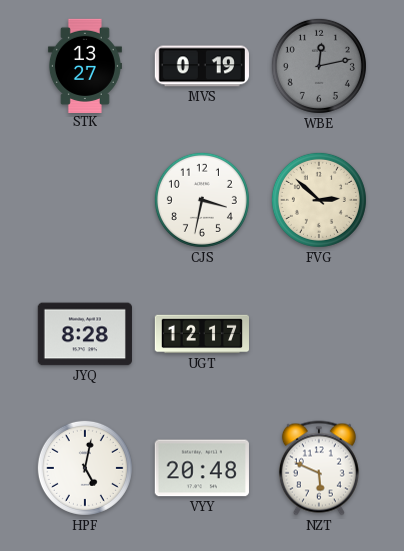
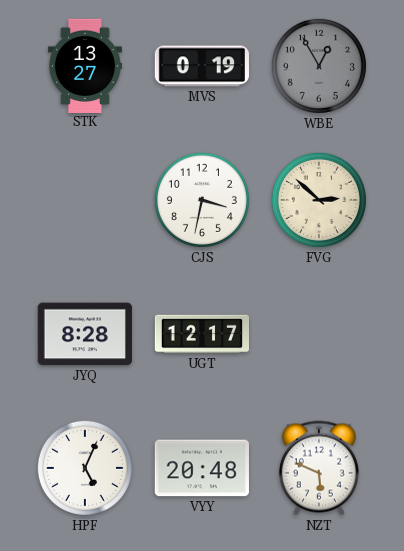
WBE: 12:13 -> 12:55 (319, 66)
HPF: 5:02 -> 5:04 (85, 468)
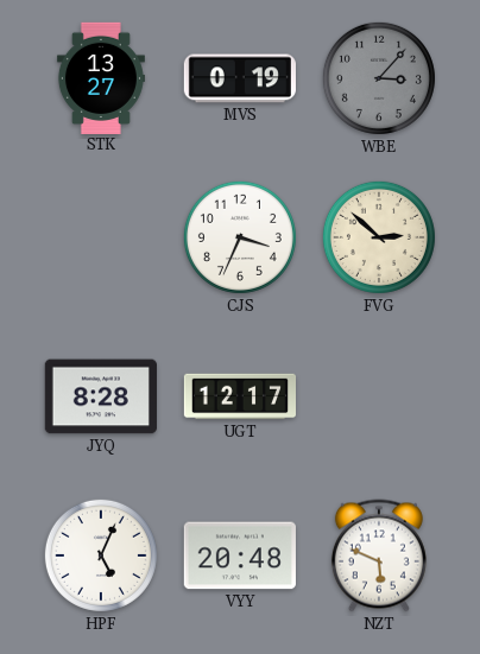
WBE: 12:55 -> 3:07 (379, 78)
CJS: 3:32 -> 3:34 (240, 237)
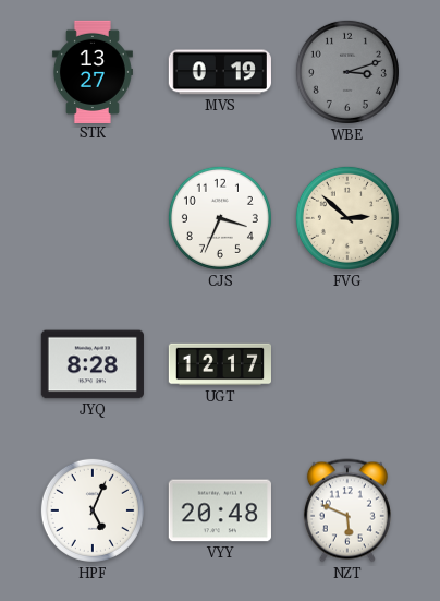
WBE: 3:07 -> 3:12 (347, 72)
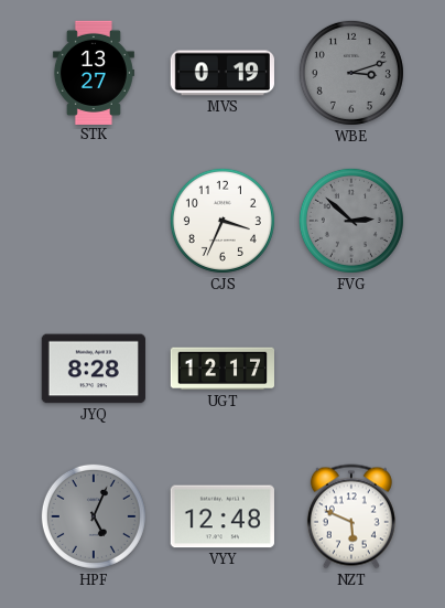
FVG dial: cream -> grey (351, 221)
HPF dial: white -> grey (94, 516)
VYY: 20:48 -> 12:48 (223, 516)
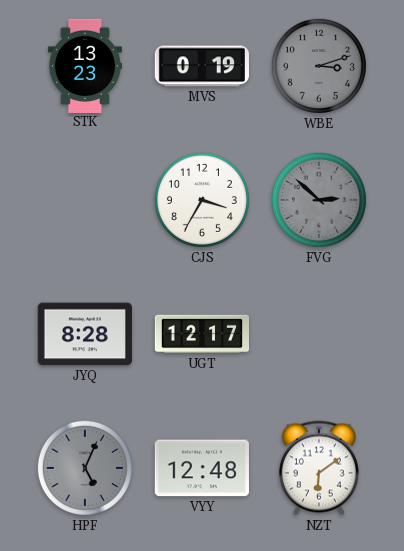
STK: 13:27 -> 13:23 (85, 65)
CJS: 3:34 -> 3:35 (202, 200)
NZT: 5:49 -> 6:09 (319, 468)
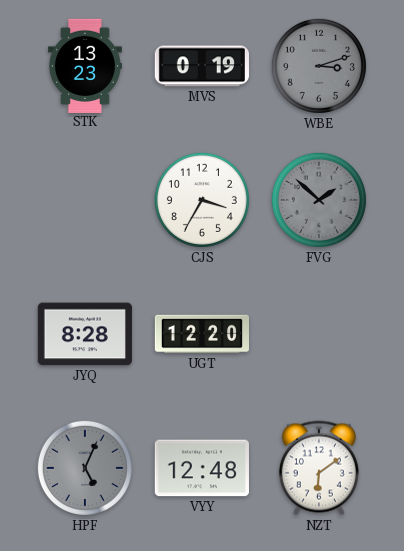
FVG: 2:52 -> 1:52 (319, 200)
UGT: 12:17 -> 12:20 (201, 334)
